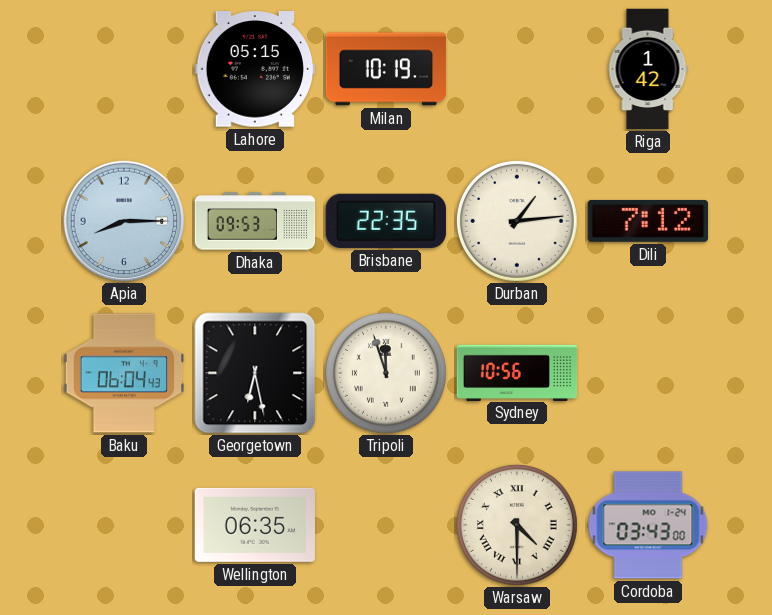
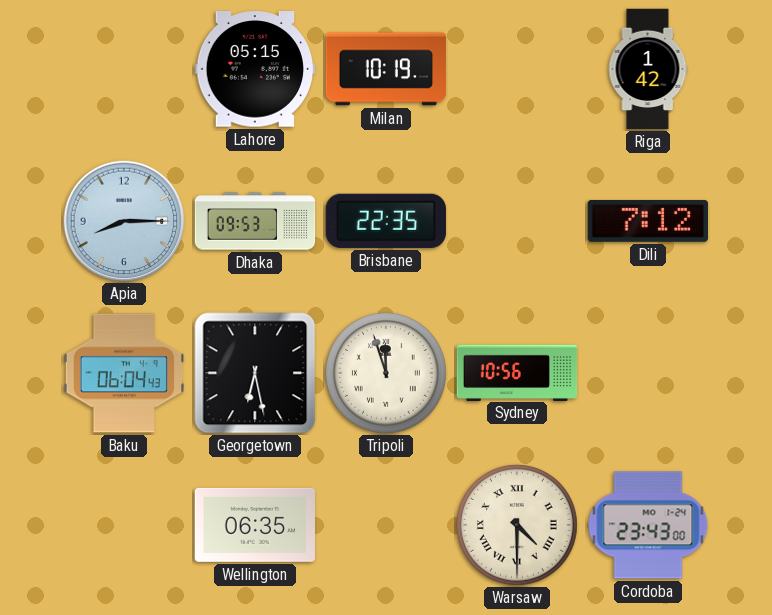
Durban: 1:14 -> none (518, 222)
Cordoba: 03:43 -> 23:43 (648, 525)
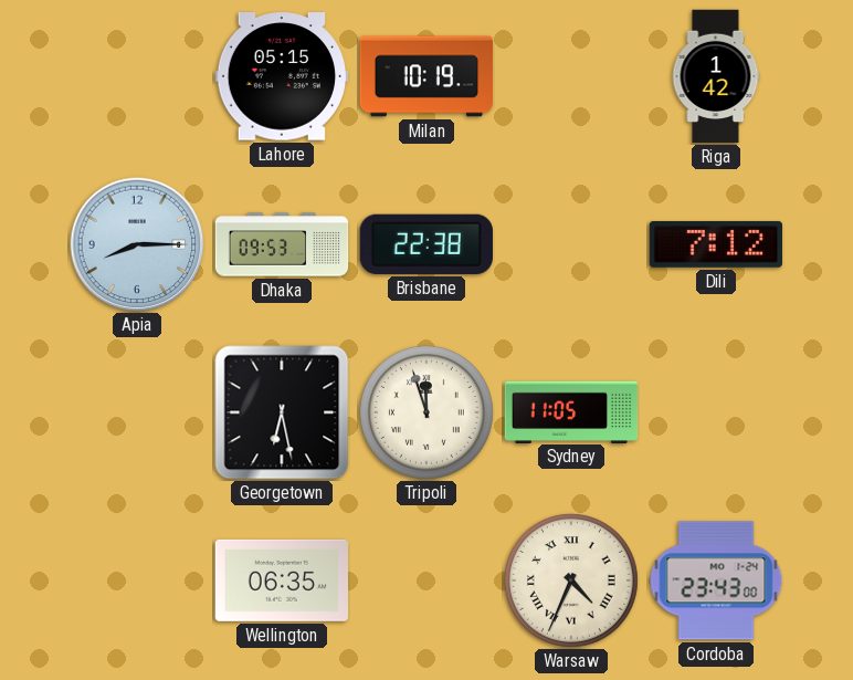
Brisbane: 22:35 -> 22:38 (426, 244)
Baku: 06:04 -> none (124, 373)
Sydney: 10:56 -> 11:05 (571, 411)
Warsaw: 4:30 -> 4:34 (572, 582)
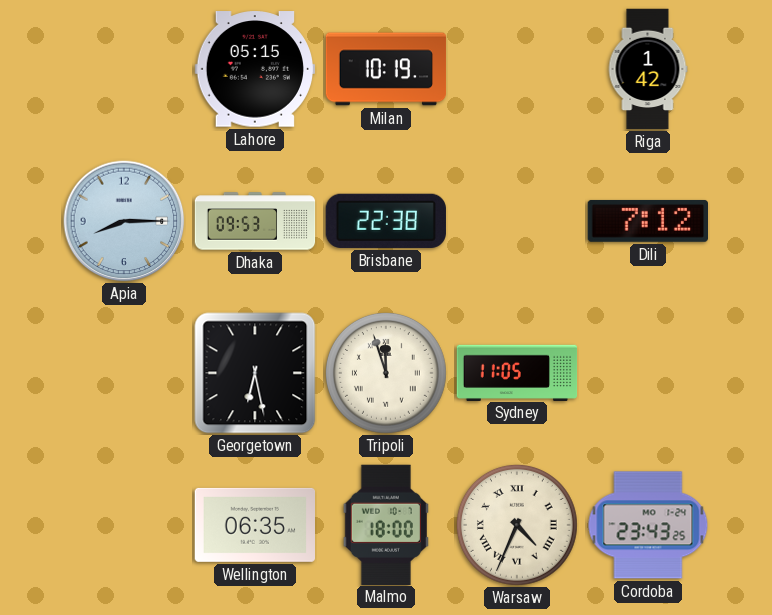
Malmo: none -> 18:00 (386, 524)
Cordoba: 23:43:00 -> 23:43:25 (648, 525)
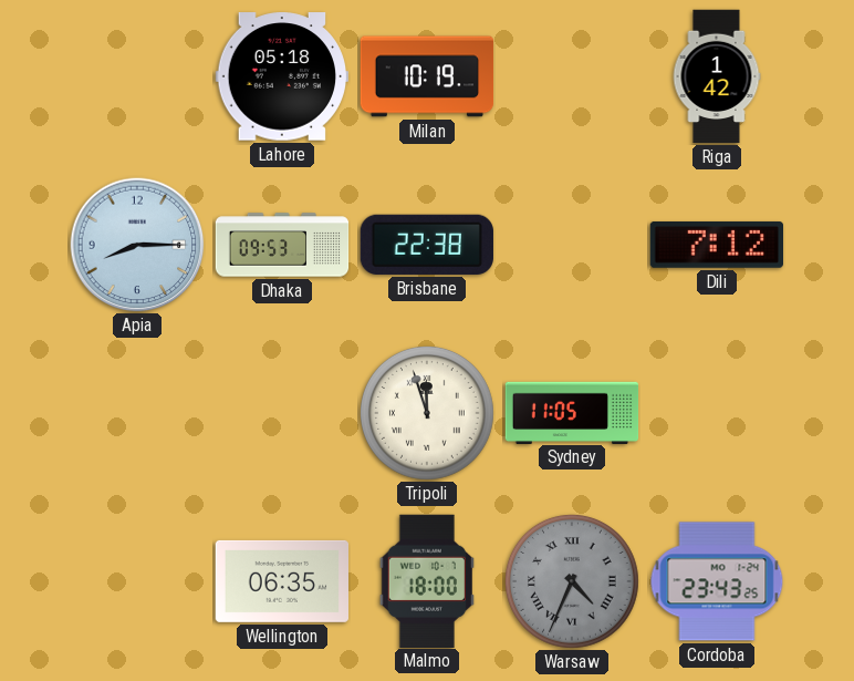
Lahore: 05:15 -> 05:18 (281, 76)
Georgetown: 6:28 -> none (255, 373)
Warsaw dial: cream -> grey (573, 582)
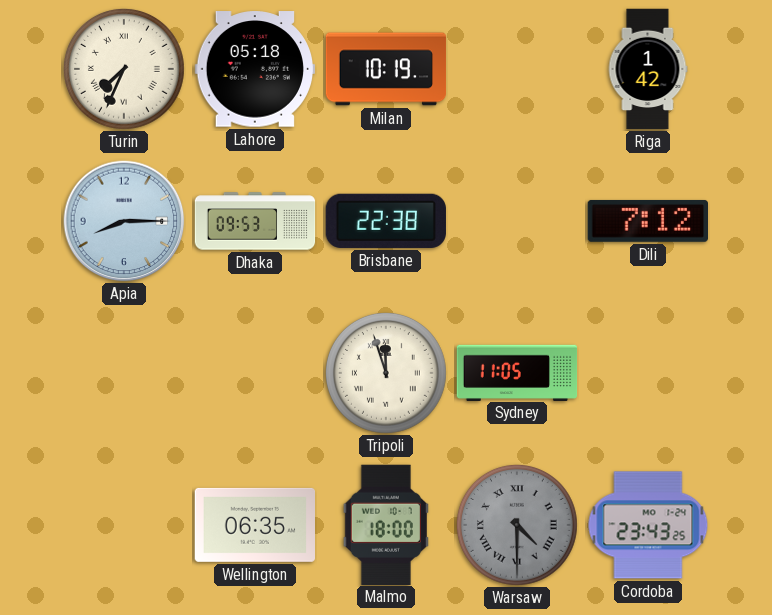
Turin: none -> 7:34 (125, 70)
Warsaw: 4:34 -> 4:30 (518, 526)
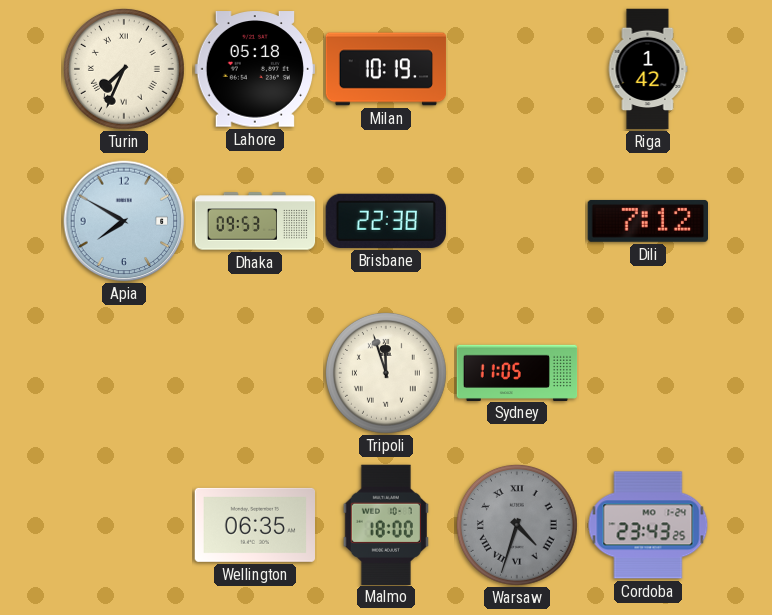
Apia: 8:15 -> 7:50 (124, 221)
Warsaw: 4:30 -> 4:33 (518, 526)
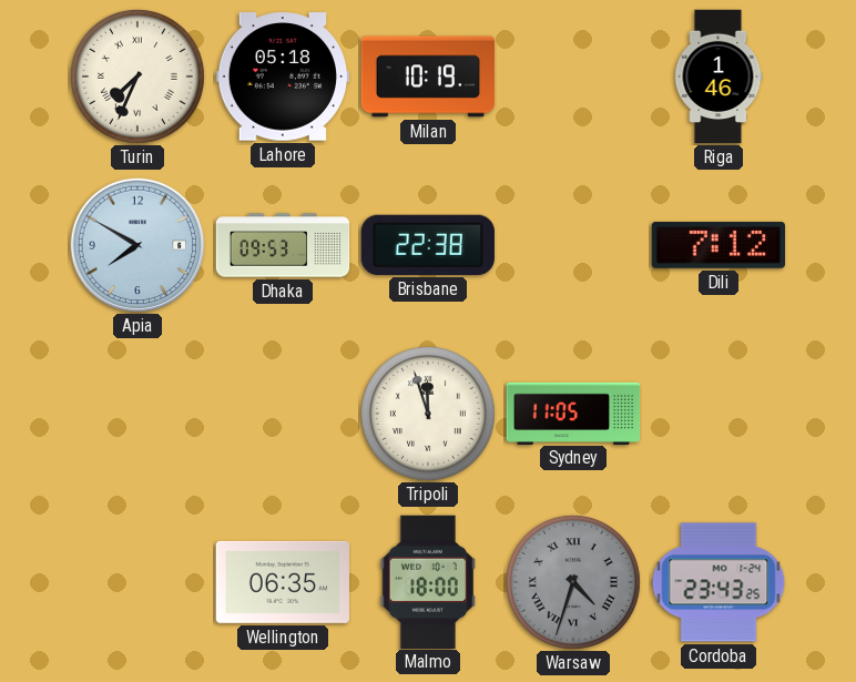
Riga: 1:42 -> 1:46 (719, 77)
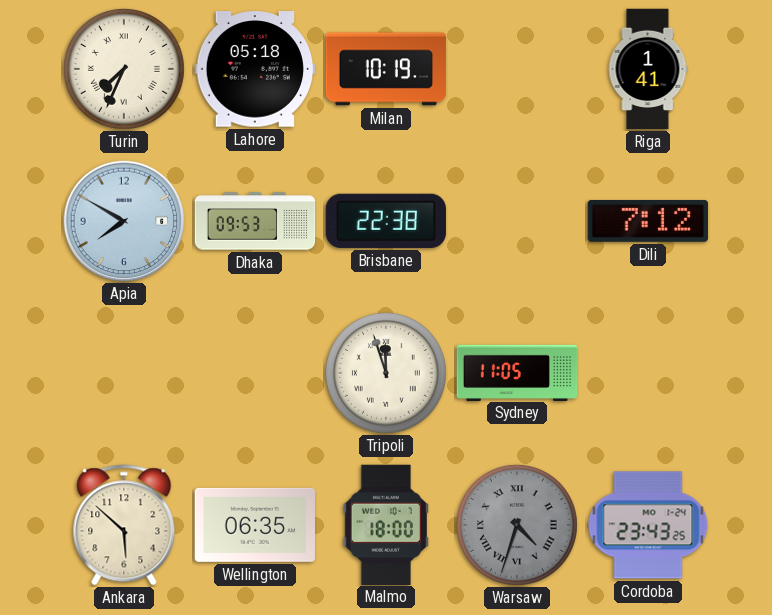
Riga: 1:46 -> 1:41 (648, 69)
Ankara: none -> 5:52 (124, 525)
